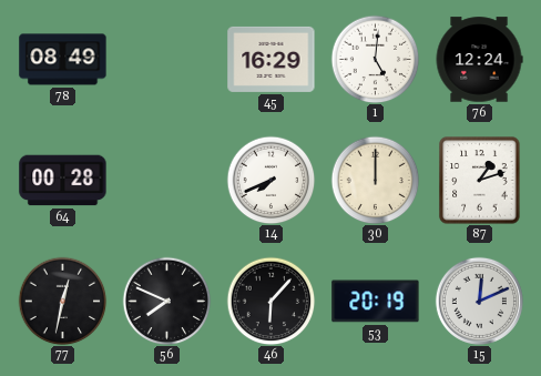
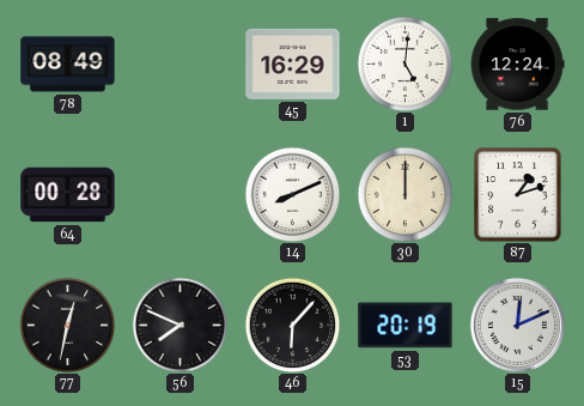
14: 7:41 -> 8:11 (292, 194)
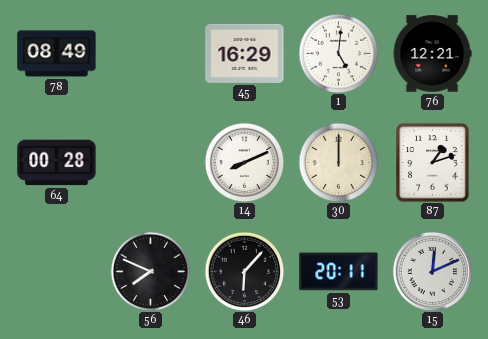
76: 12:24 -> 12:21 (432, 54)
77: 12:32 -> none (67, 325)
53: 20:19 -> 20:11 (339, 272)
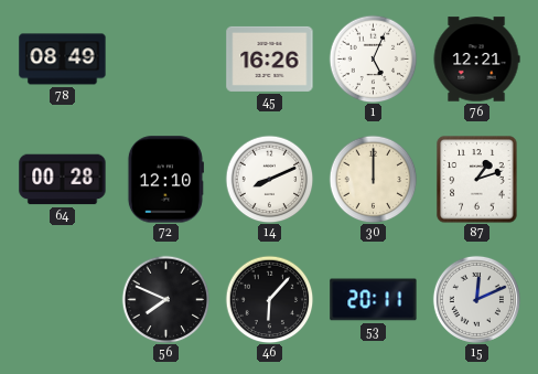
45: 16:29 -> 16:26 (270, 58)
1: 5:01 -> 5:04 (373, 58)
72: none -> 12:10 (165, 180)
